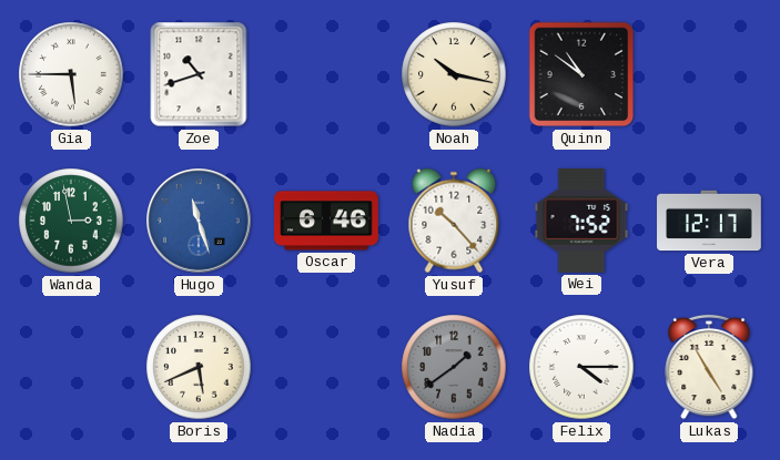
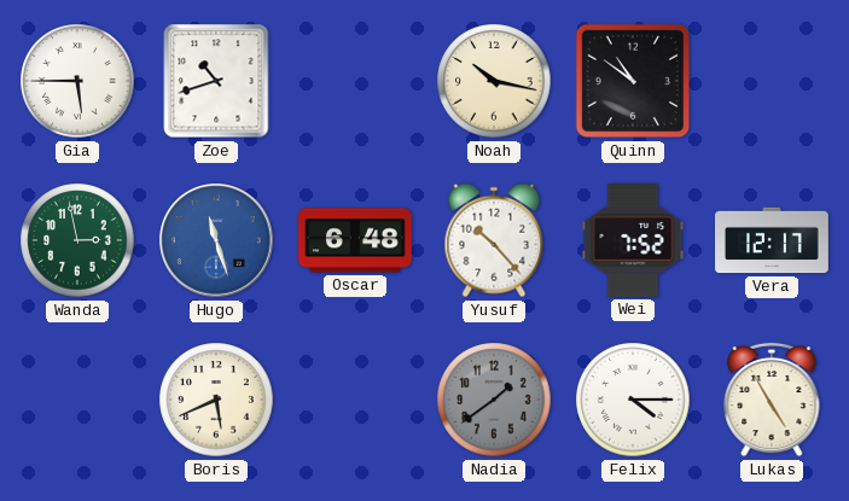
Oscar: 6:46 -> 6:48 (355, 240)
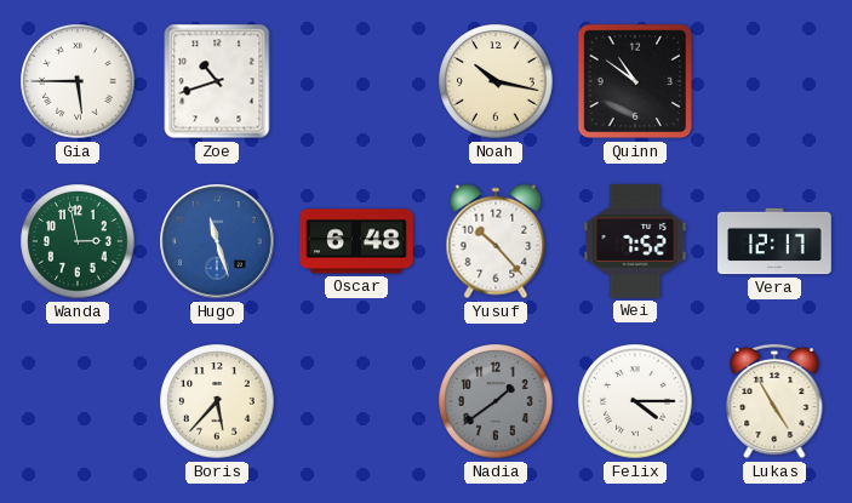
Boris: 5:41 -> 5:37 (217, 401)
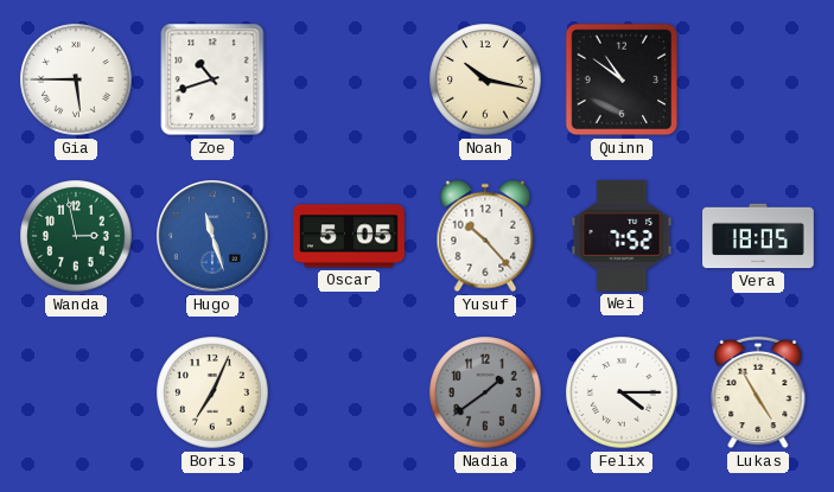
Oscar: 6:48 -> 5:05 (349, 236)
Vera: 12:17 -> 18:05 (758, 236)
Boris: 5:37 -> 7:04 (212, 392)
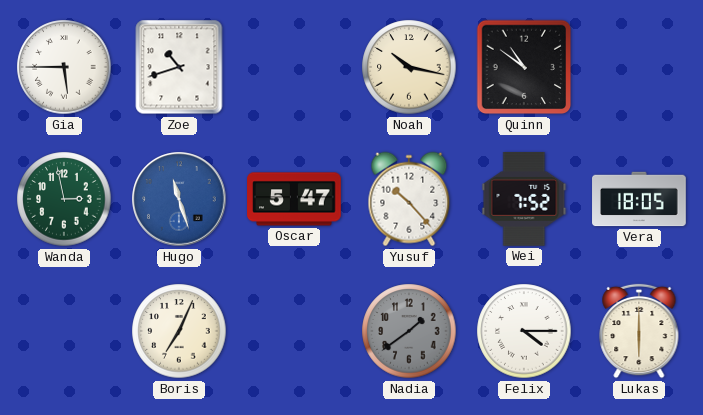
Oscar: 5:05 -> 5:47 (294, 199)
Lukas: 4:55 -> 6:00 (639, 331)
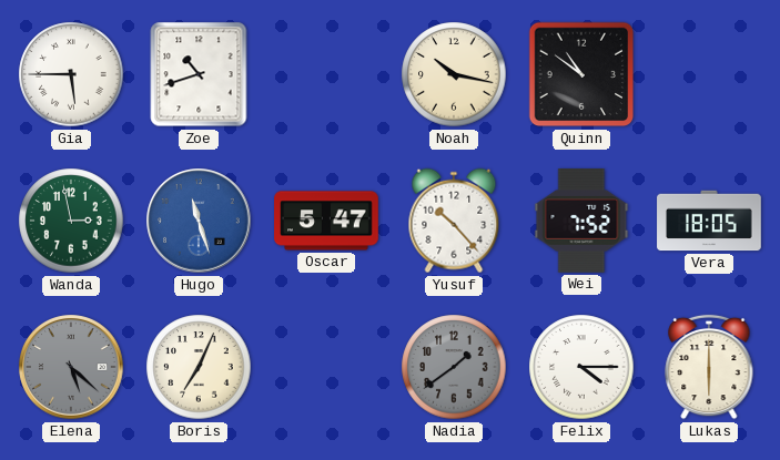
Elena: none -> 5:22 (71, 367)
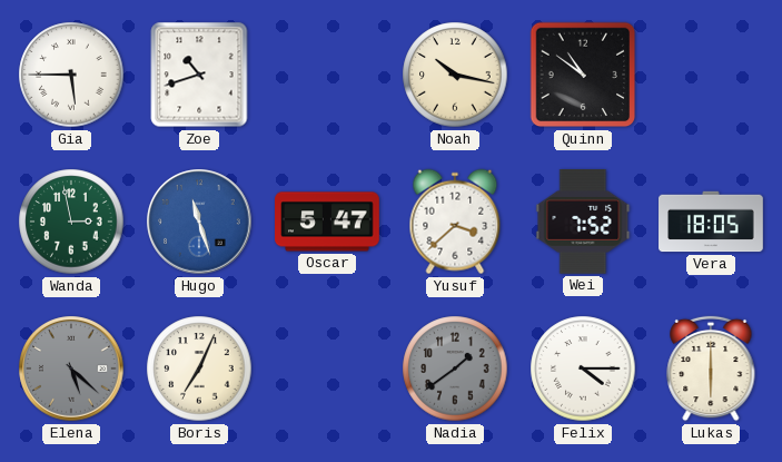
Yusuf: 10:23 -> 3:38 (455, 222)
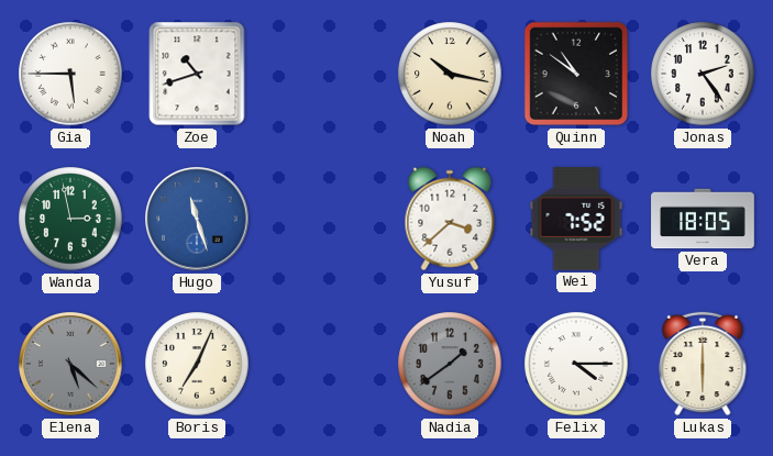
Jonas: none -> 2:24 (703, 74)
Oscar: 5:47 -> none (327, 222)
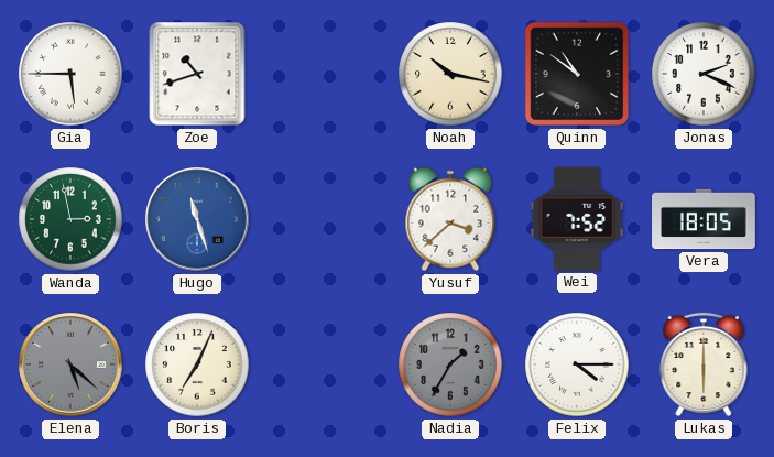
Jonas: 2:24 -> 2:19 (704, 74)
Nadia: 1:39 -> 1:35 (450, 364)
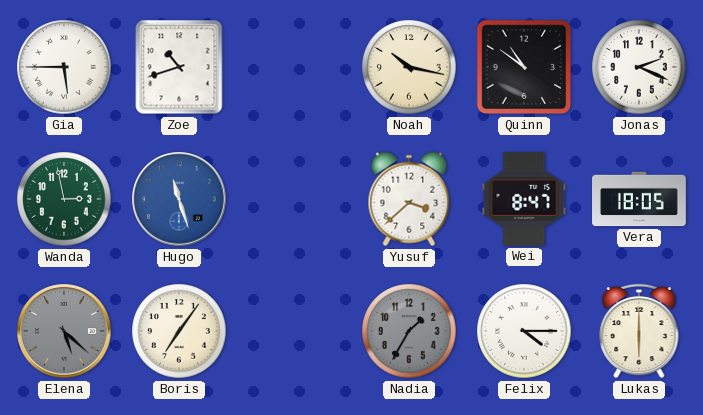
Wei: 7:52 -> 8:47 (524, 199)
Boris: 7:04 -> 7:06 (179, 331)
